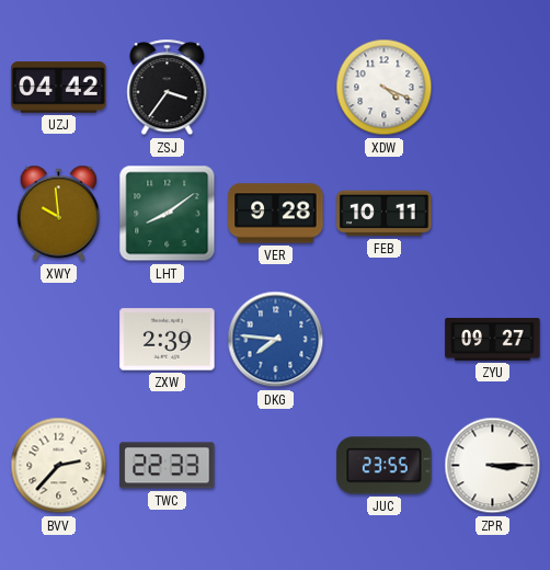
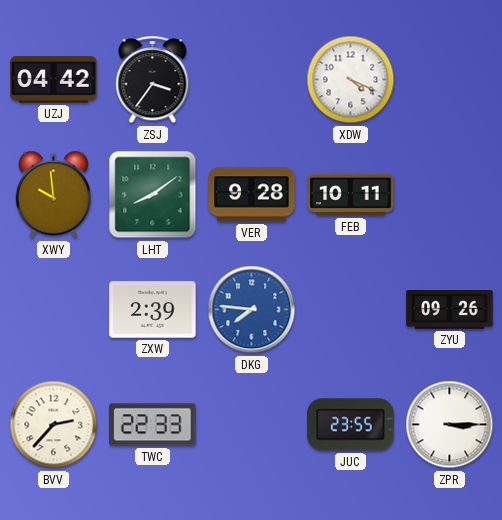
ZYU: 09:27 -> 09:26 (450, 310)
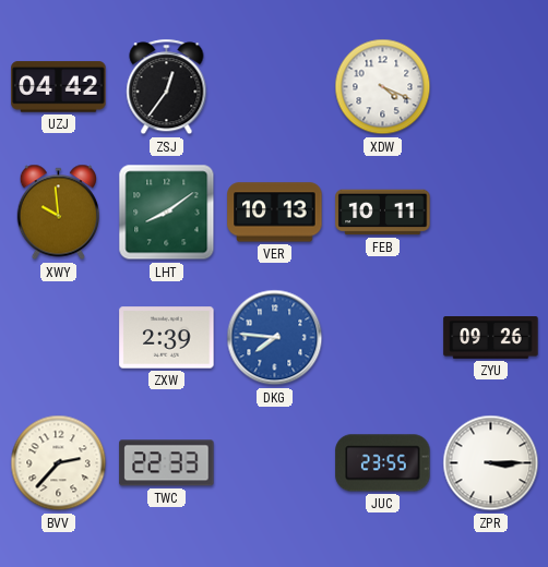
ZSJ: 3:36 -> 12:36 (167, 87)
VER: 9:28 -> 10:13 (275, 213)
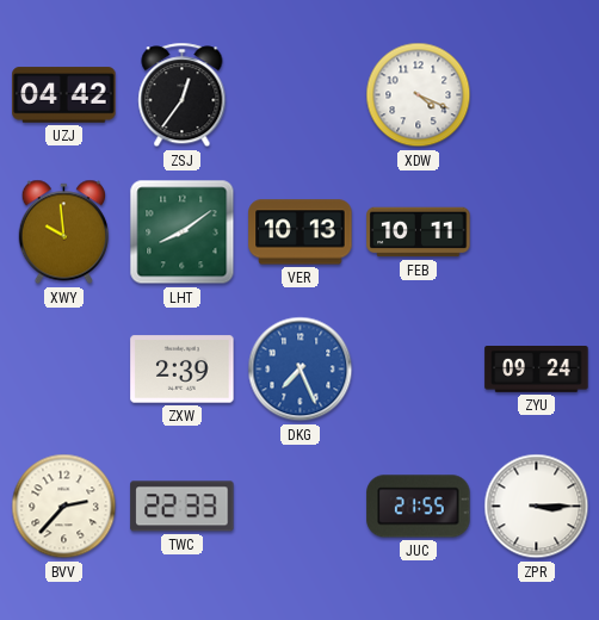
DKG: 7:46 -> 7:26 (301, 370)
ZYU: 09:26 -> 09:24 (537, 370)
JUC: 23:55 -> 21:55 (419, 507)
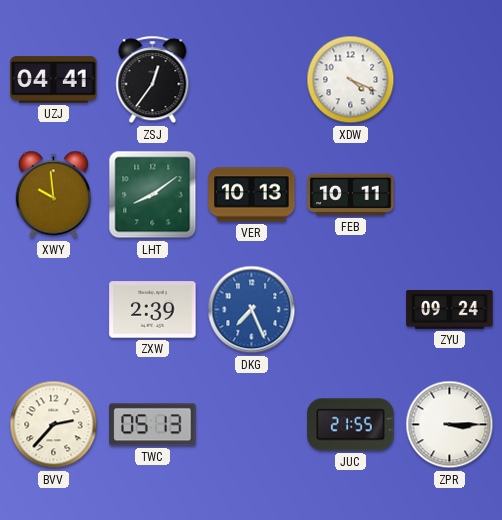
UZJ: 04:42 -> 04:41 (54, 80)
TWC: 22:33 -> 05:13 (153, 425)
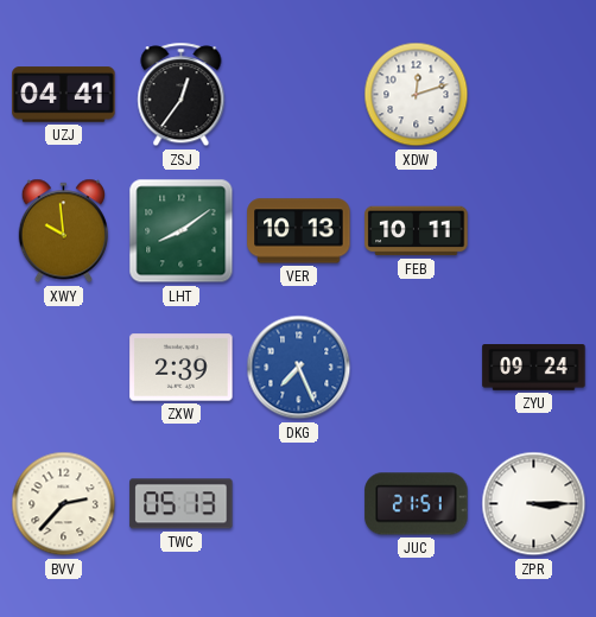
XDW: 4:19 -> 12:12 (417, 95)
JUC: 21:55 -> 21:51 (417, 504)
